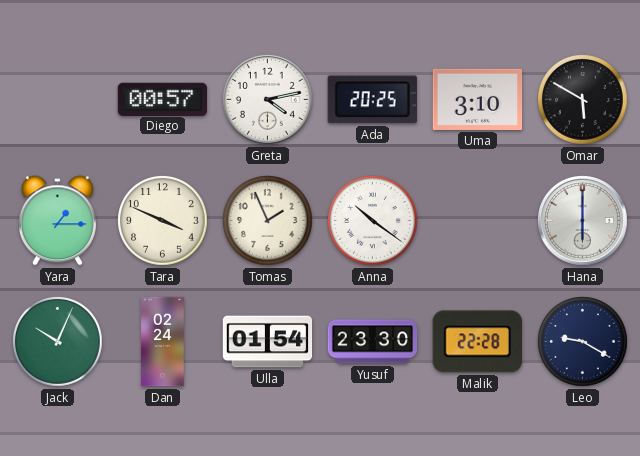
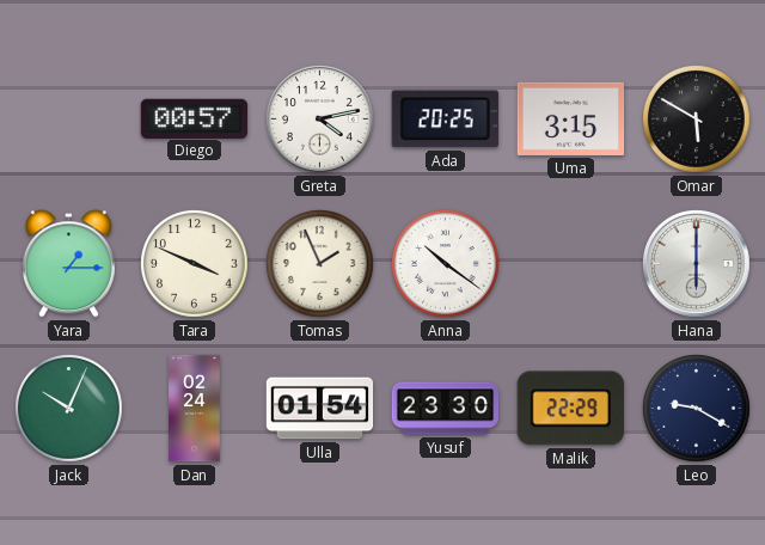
Uma: 3:10 -> 3:15 (571, 118)
Malik: 22:28 -> 22:29 (570, 409)
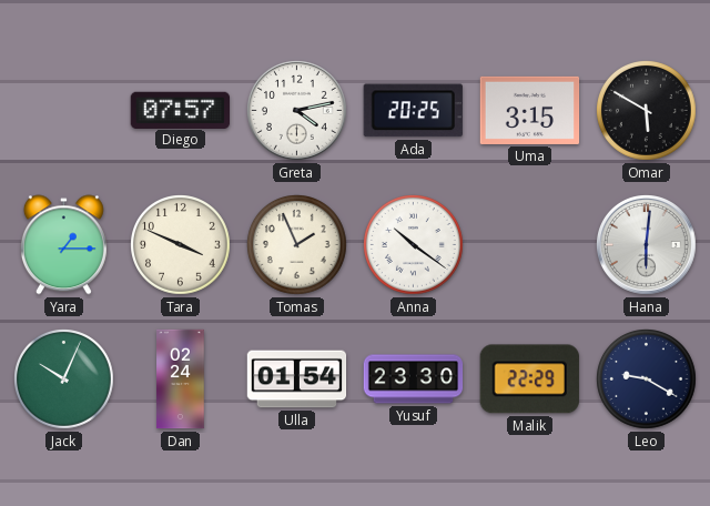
Diego: 00:57 -> 07:57 (180, 110)
Hana: 6:00 -> 6:01 (647, 245)
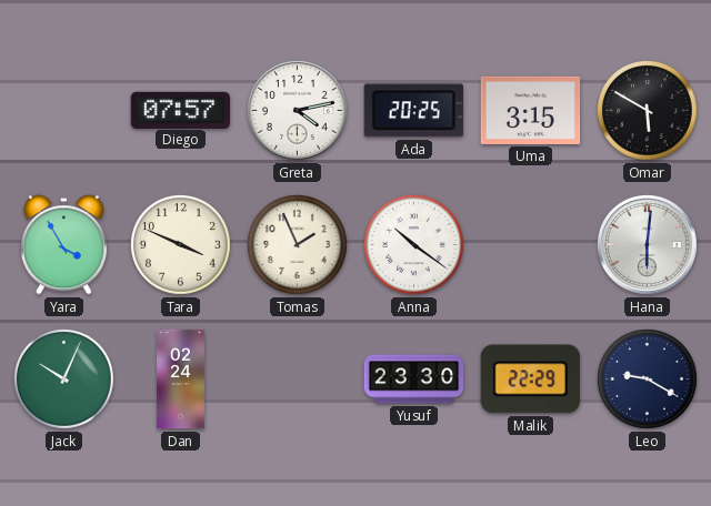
Yara: 1:15 -> 3:55 (63, 245)
Ulla: 01:54 -> none (297, 379)
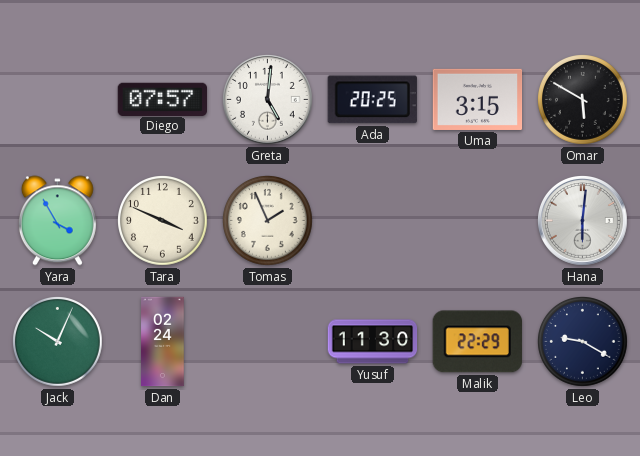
Greta: 4:13 -> 5:01 (268, 100)
Anna: 10:21 -> none (414, 245)
Yusuf: 23:30 -> 11:30 (373, 342)
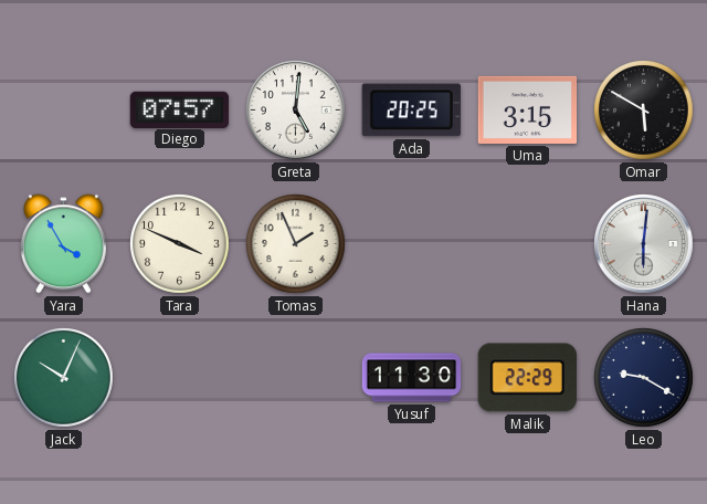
Dan: 02:24 -> none (163, 342)
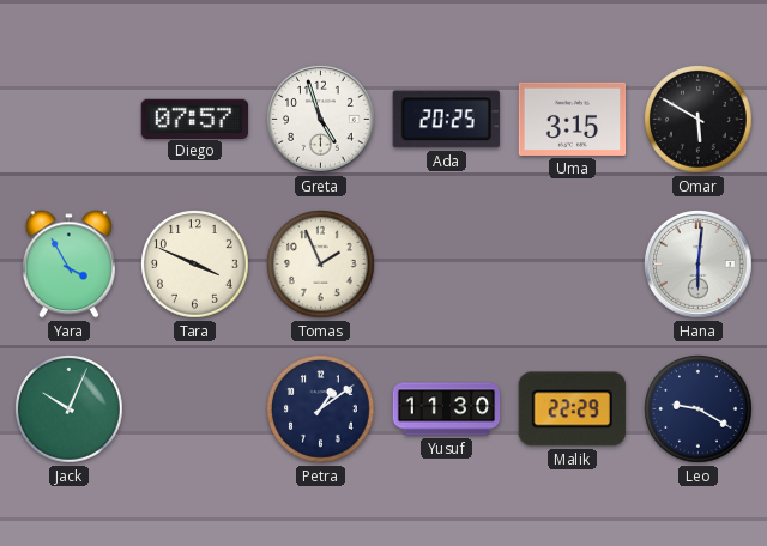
Greta: 5:01 -> 4:57 (321, 120)
Petra: none -> 1:09 (321, 409)
